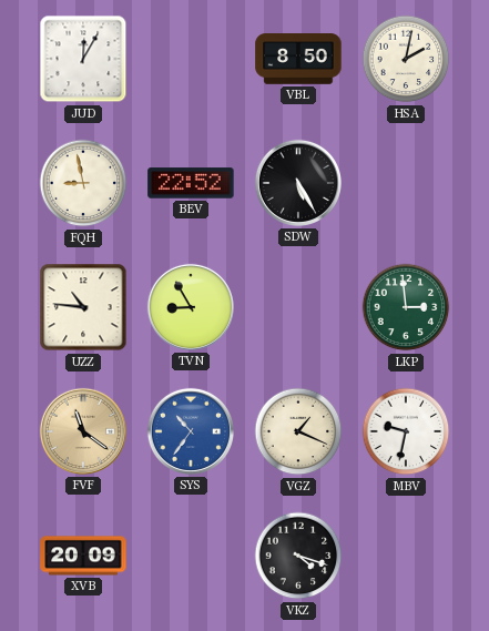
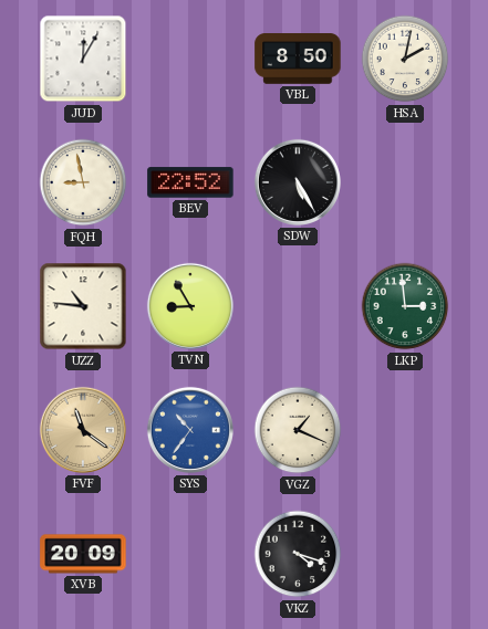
MBV: 9:32 -> none (406, 431)
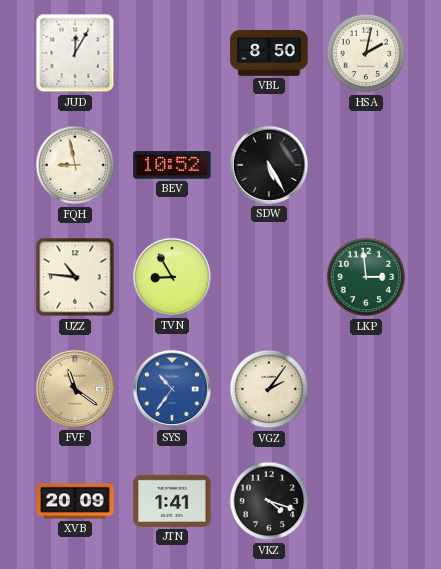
BEV: 22:52 -> 10:52 (172, 165)
VGZ: 1:19 -> 2:06 (269, 389)
JTN: none -> 1:41 (172, 501)
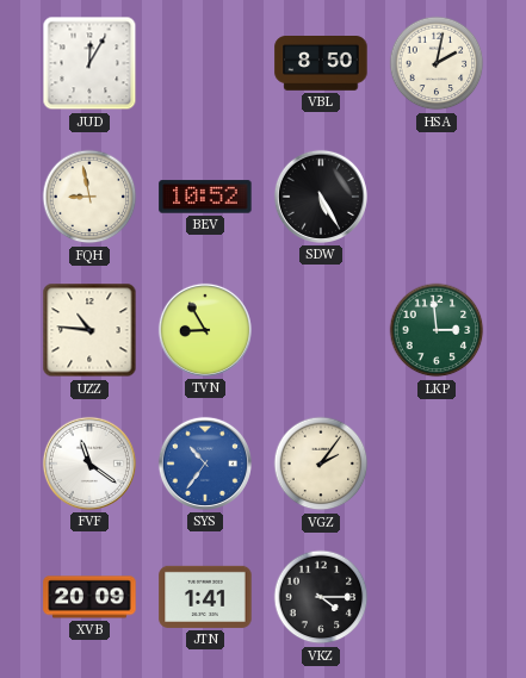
FVF dial: champagne -> white (89, 464)
VKZ: 4:18 -> 4:15 (321, 597)
